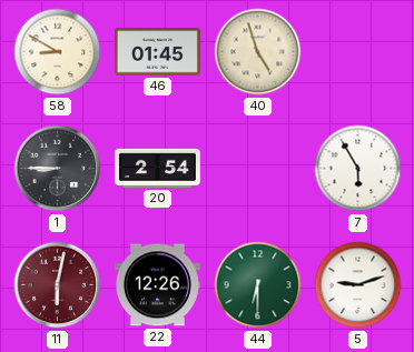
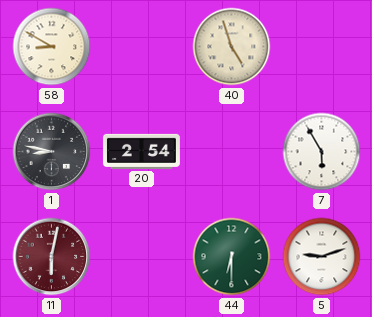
46: 01:45 -> none (157, 52)
1: 8:45 -> 8:47 (52, 152)
22: 12:26 -> none (157, 285)
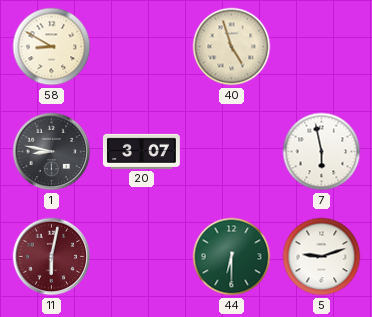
20: 2:54 -> 3:07 (141, 151)
7: 5:55 -> 5:58 (322, 152)
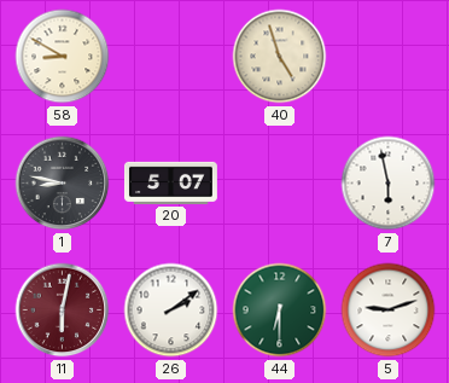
20: 3:07 -> 5:07 (170, 182)
26: none -> 2:09 (171, 311)
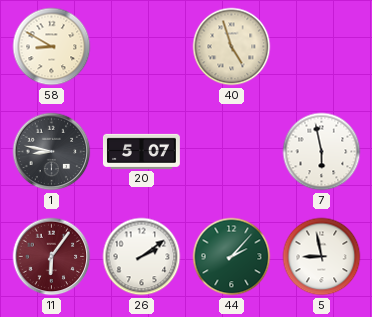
11: 6:02 -> 6:06 (52, 257)
44: 6:30 -> 2:07 (232, 257)
5: 9:12 -> 8:58 (322, 257)
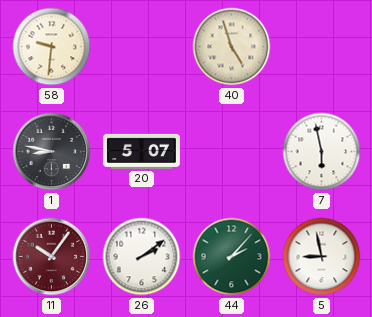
58: 8:50 -> 9:31 (52, 47)
11: 6:06 -> 10:06 (52, 257)
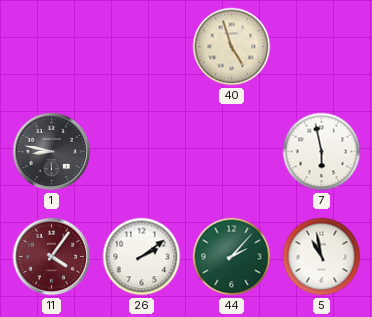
58: 9:31 -> none (52, 47)
20: 5:07 -> none (141, 151)
11: 10:06 -> 4:06 (52, 257)
5: 8:58 -> 10:58 (322, 257)
